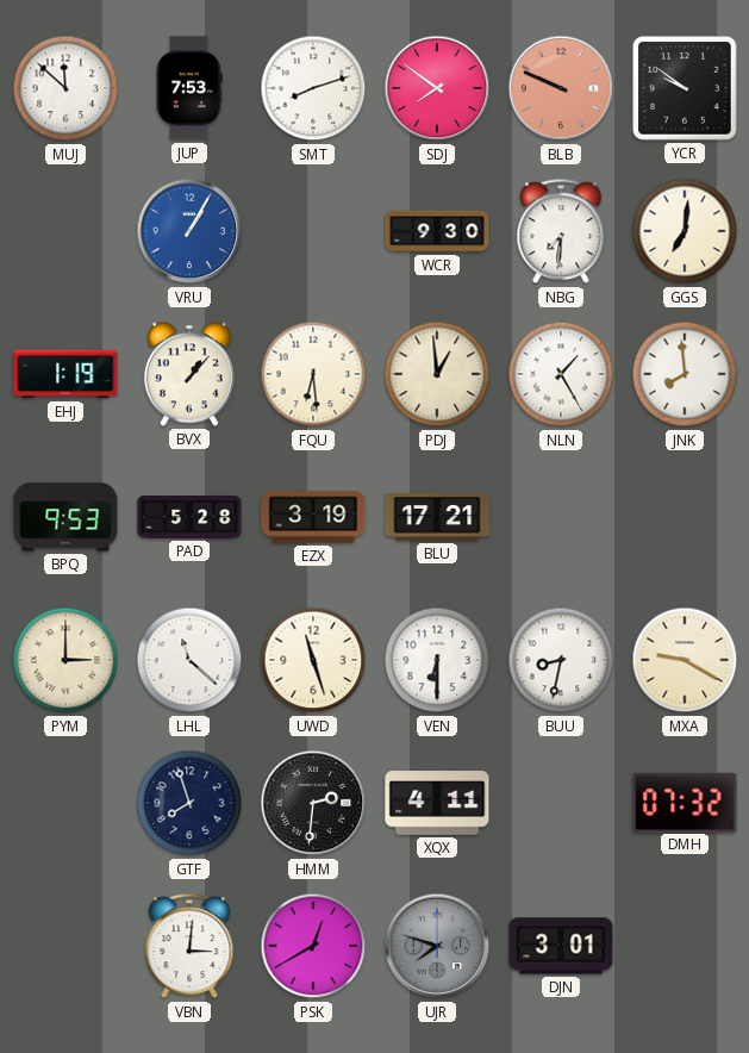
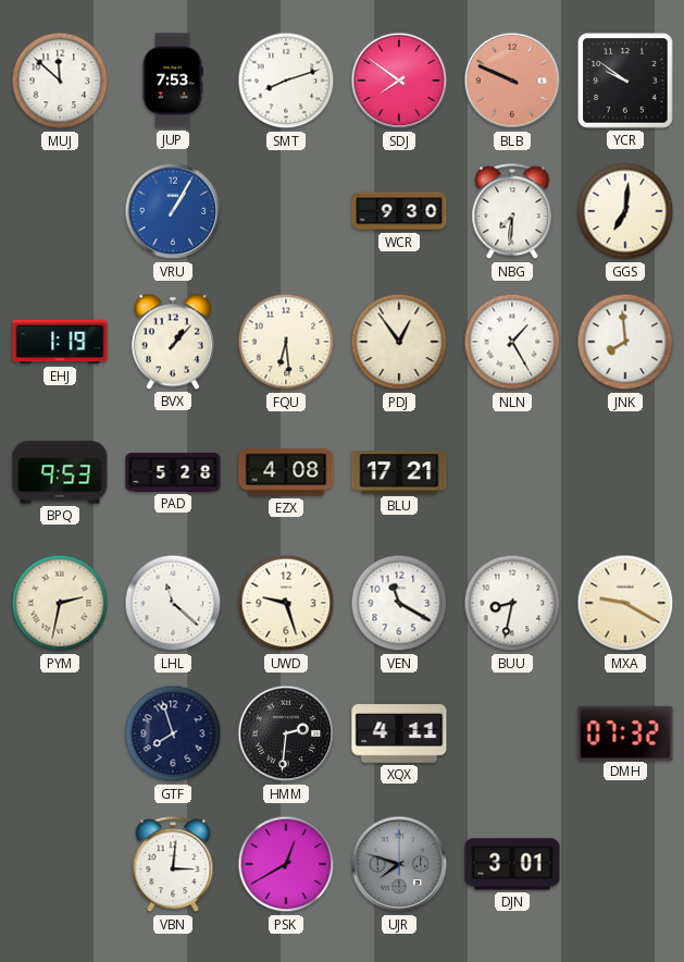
PDJ: 12:59 -> 12:54 (399, 342)
EZX: 3:19 -> 4:08 (286, 472)
PYM: 3:00 -> 2:32 (60, 603)
UWD: 11:27 -> 9:27 (286, 603)
VEN: 6:30 -> 11:20 (399, 603)
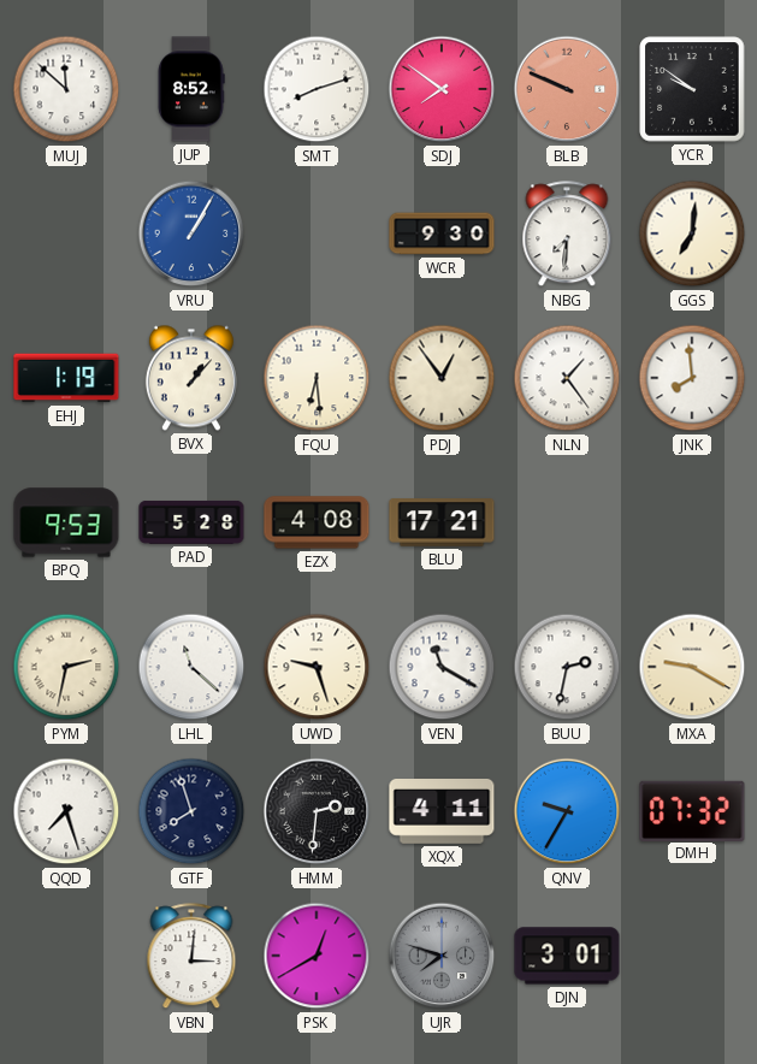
JUP: 7:53 -> 8:52 (191, 89)
NLN: 1:25 -> 1:24 (567, 378)
BUU: 8:32 -> 2:32 (567, 667)
QQD: none -> 7:27 (66, 811)
QNV: none -> 9:35 (567, 811)
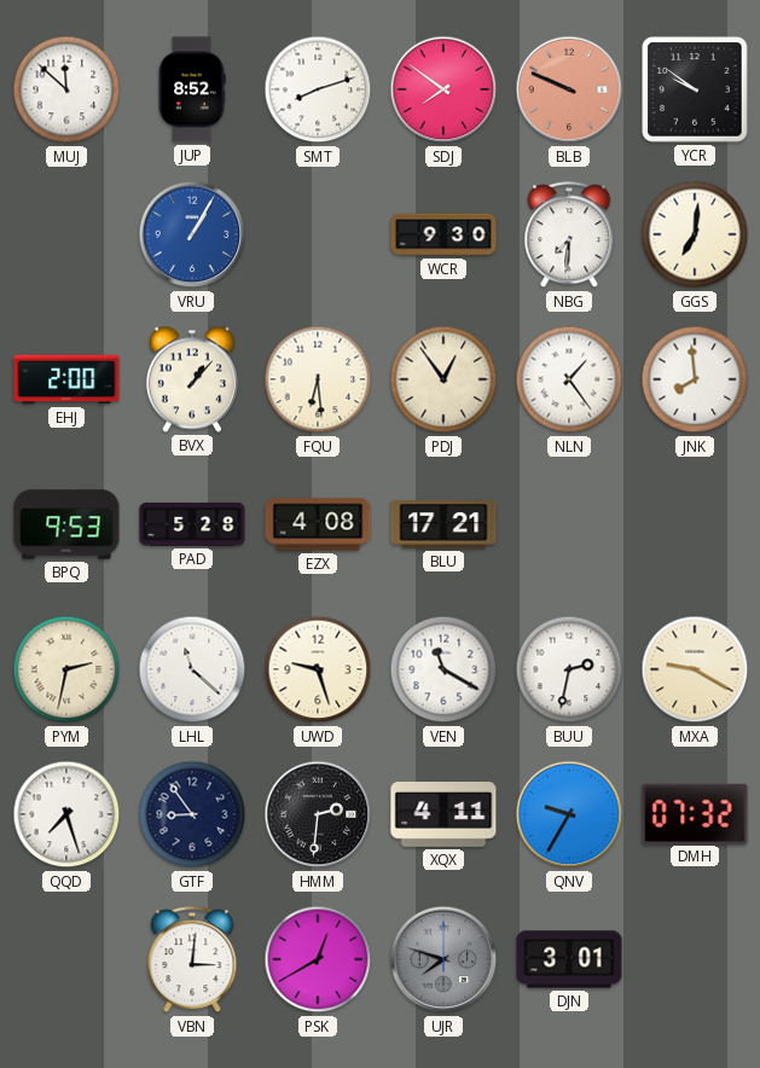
EHJ: 1:19 -> 2:00 (66, 379)
GTF: 7:57 -> 8:54 (192, 814)
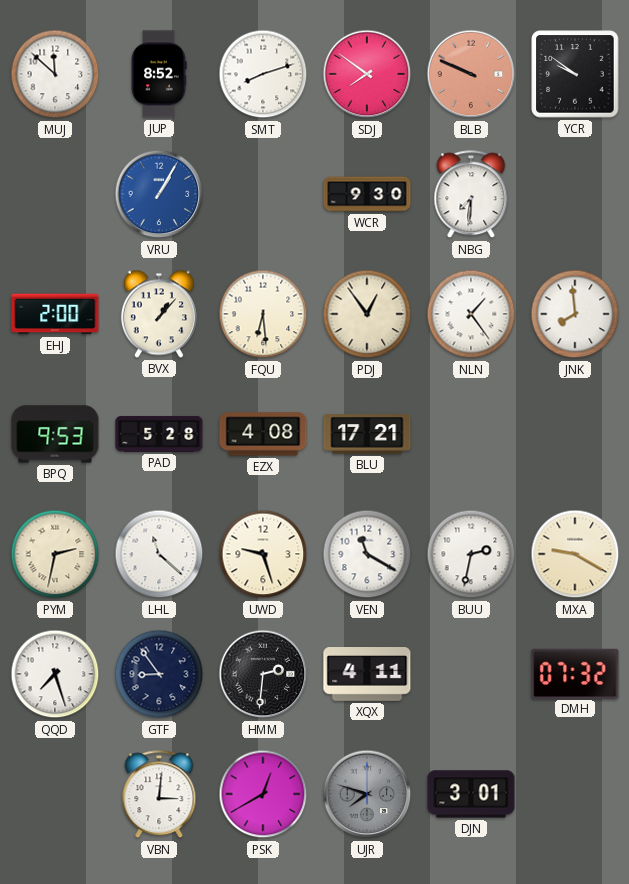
GGS: 7:01 -> none (695, 234)
QNV: 9:35 -> none (569, 814)
